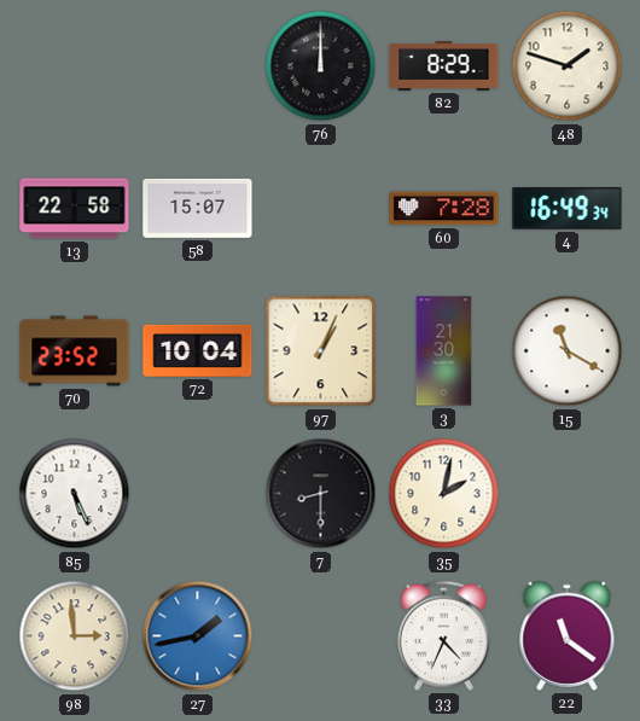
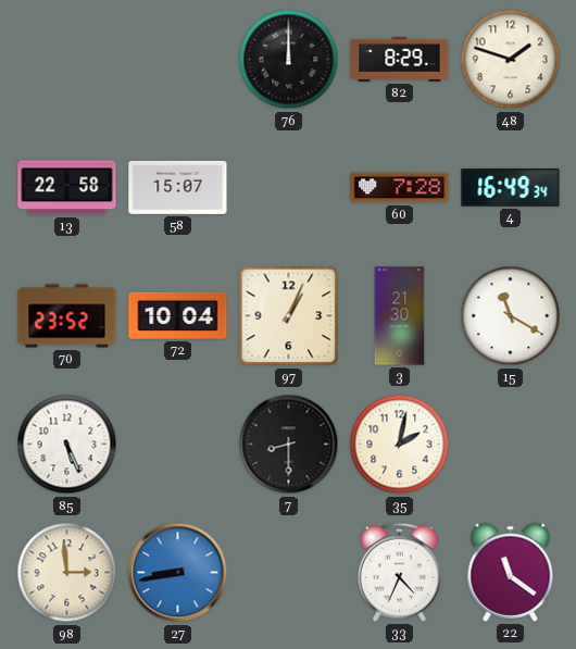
27: 1:43 -> 8:43 (178, 573)
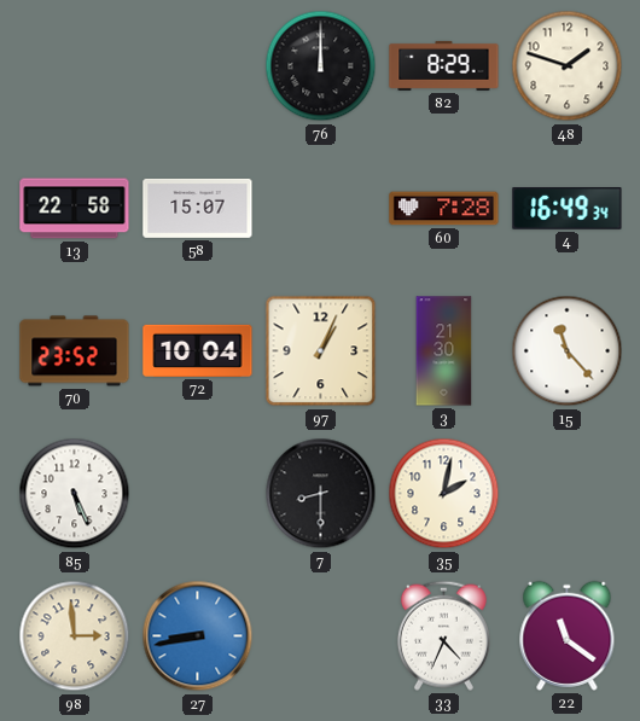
15: 11:20 -> 11:23 (568, 351)
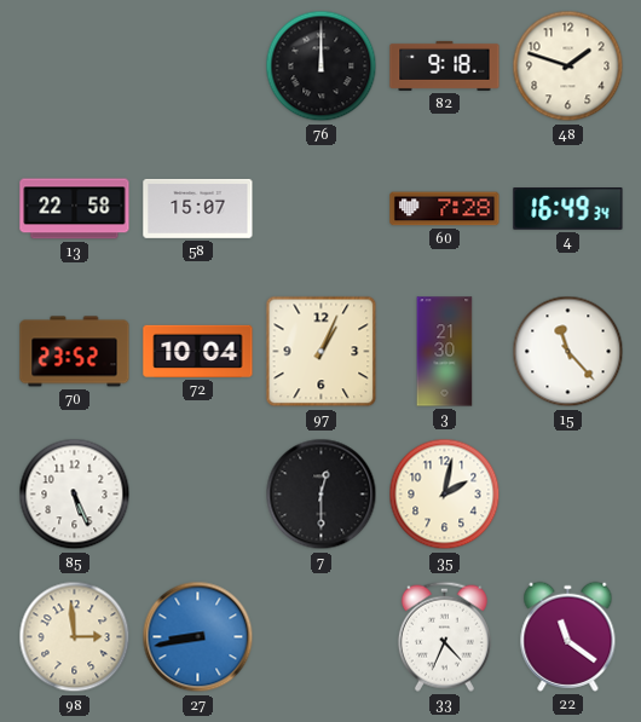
82: 8:29 -> 9:18 (445, 65)
7: 8:30 -> 12:30 (322, 495)
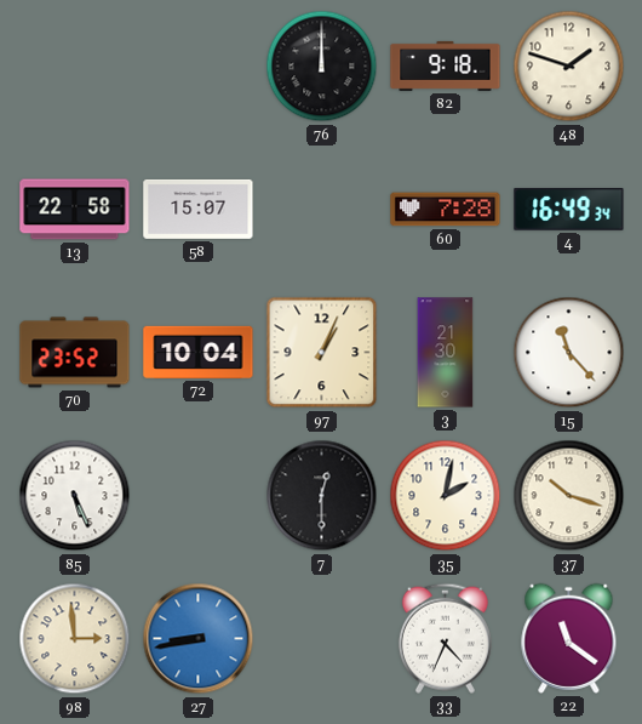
37: none -> 10:18 (569, 496)
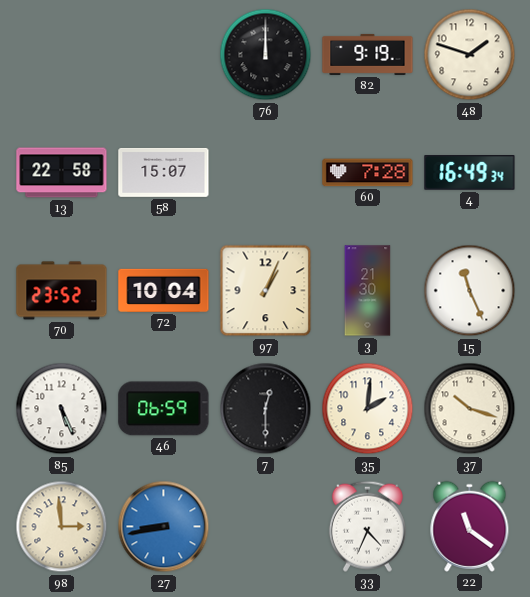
82: 9:18 -> 9:19 (368, 54)
15: 11:23 -> 11:26 (470, 291)
46: none -> 06:59 (164, 409)
35: 2:02 -> 2:01 (368, 409)
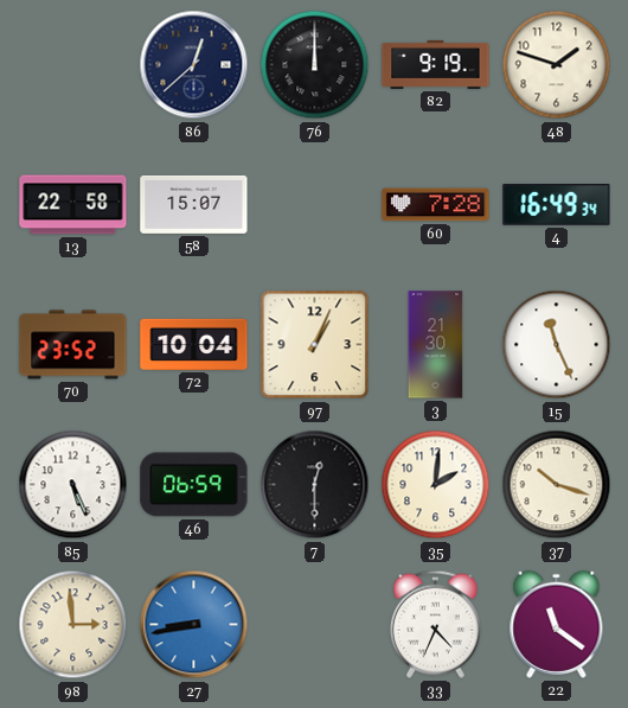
86: none -> 12:38 (194, 65)
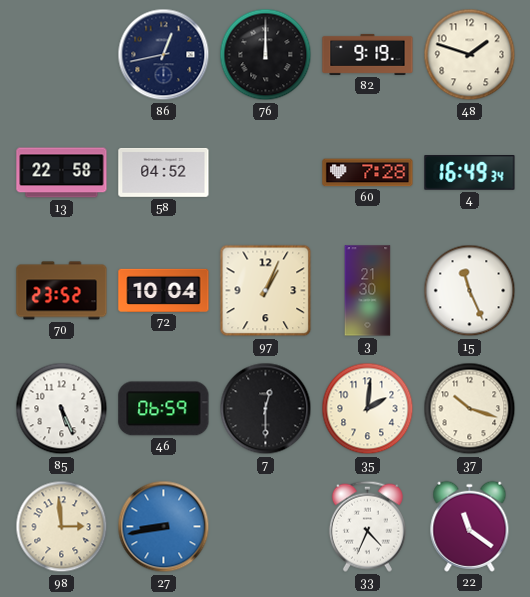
86: 12:38 -> 12:43 (164, 55)
58: 15:07 -> 04:52 (164, 172)
